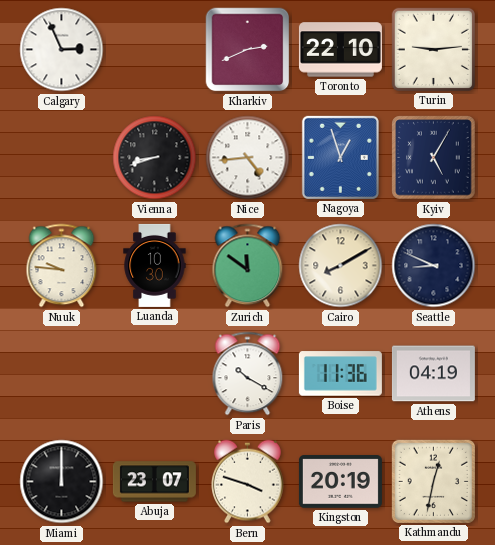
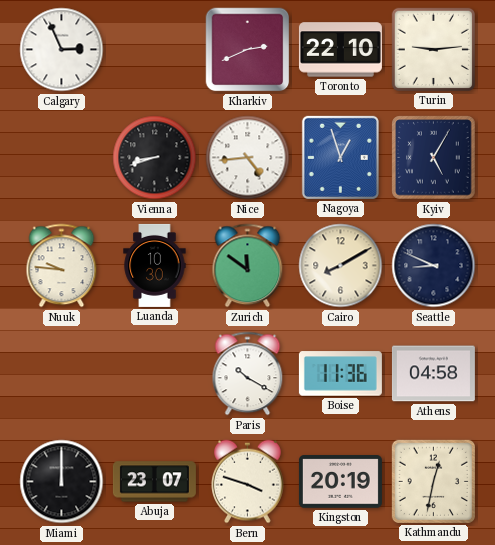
Athens: 04:19 -> 04:58 (433, 374)
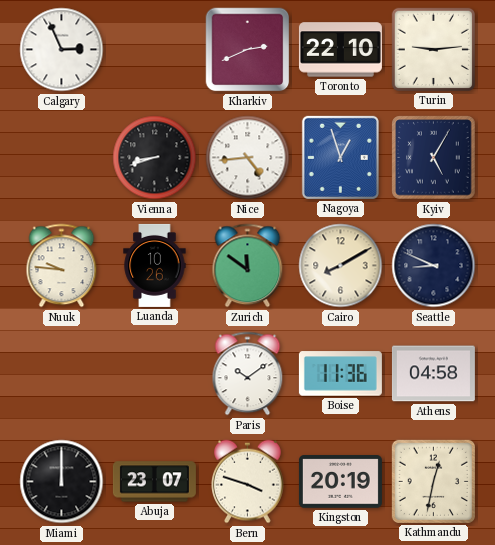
Luanda: 10:30 -> 10:26 (155, 265)
Paris: 10:20 -> 10:09 (248, 374)
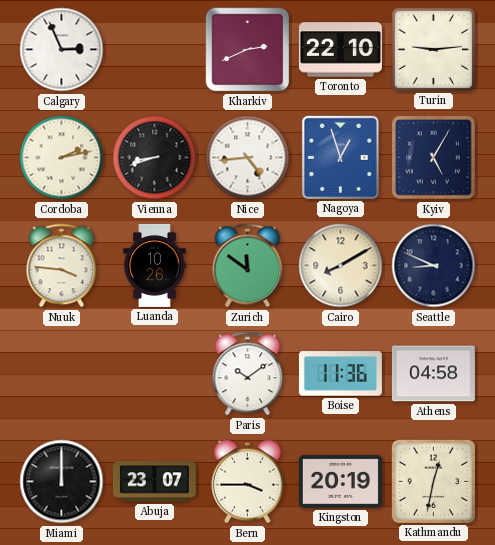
Cordoba: none -> 2:13 (62, 158)
Nuuk: 9:46 -> 3:46 (62, 266)
Bern: 3:48 -> 3:45 (248, 482)
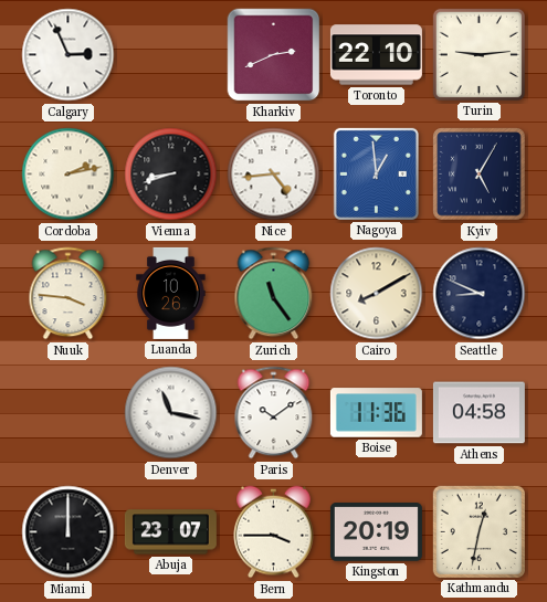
Nagoya: 12:57 -> 12:59 (376, 173)
Zurich: 11:51 -> 11:24 (274, 294)
Denver: none -> 11:17 (171, 413)
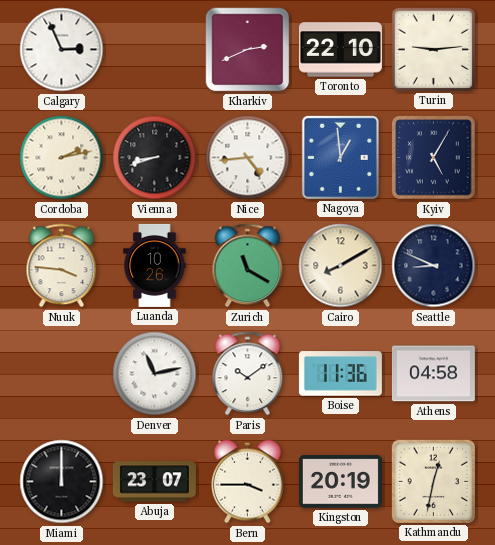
Zurich: 11:24 -> 11:20 (248, 266)
Denver: 11:17 -> 11:13 (155, 374)
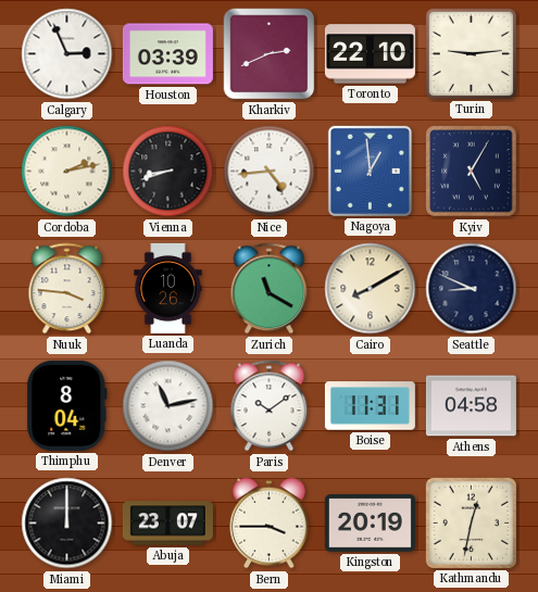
Houston: none -> 03:39 (167, 54)
Thimphu: none -> 8:04 (67, 405)
Boise: 11:36 -> 11:31 (370, 406)
